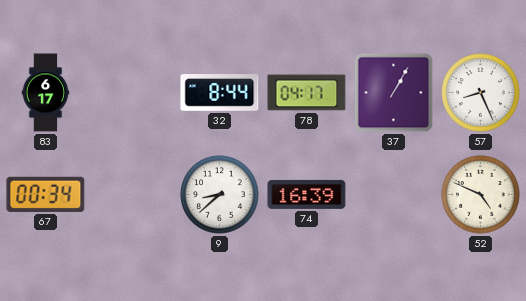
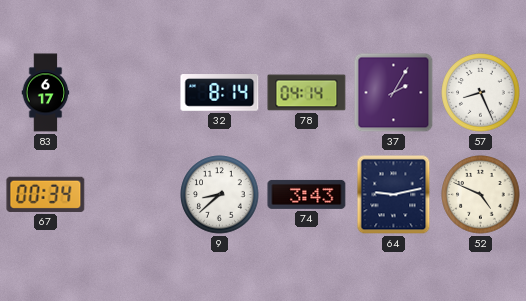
32: 8:44 -> 8:14 (220, 93)
78: 04:17 -> 04:14 (307, 93)
37: 1:05 -> 2:05 (394, 93)
74: 16:39 -> 3:43 (307, 194)
64: none -> 9:13 (394, 195)
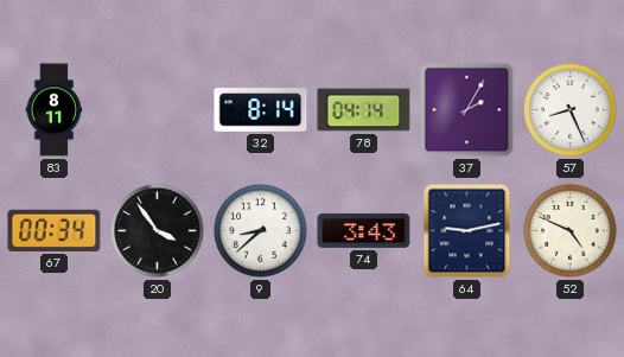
83: 6:17 -> 8:11 (55, 110)
20: none -> 3:54 (158, 231)
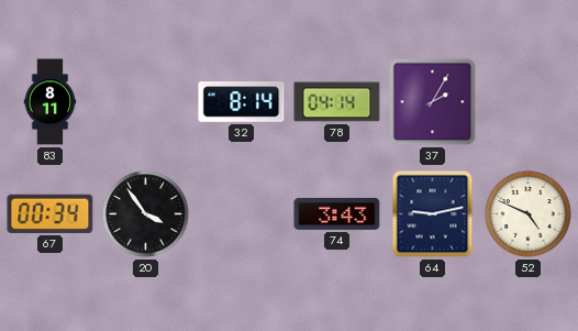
57: 8:26 -> none (571, 110)
9: 8:38 -> none (261, 231)
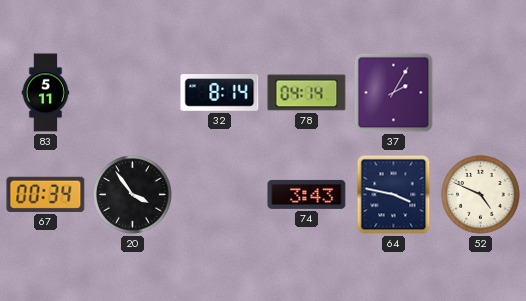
83: 8:11 -> 5:11 (46, 93)
64: 9:13 -> 3:47 (394, 195)
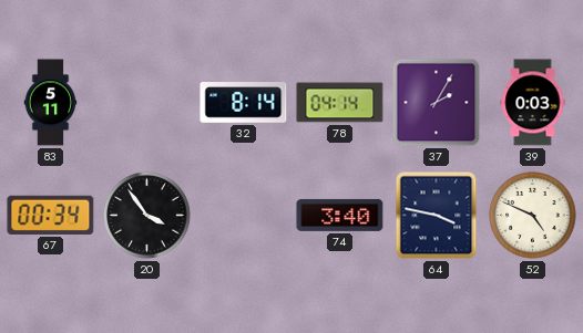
39: none -> 0:03 (533, 103)
74: 3:43 -> 3:40 (340, 215)
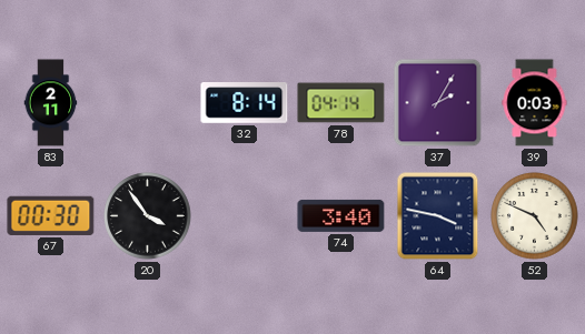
83: 5:11 -> 2:11 (51, 103)
67: 00:34 -> 00:30 (51, 215)
